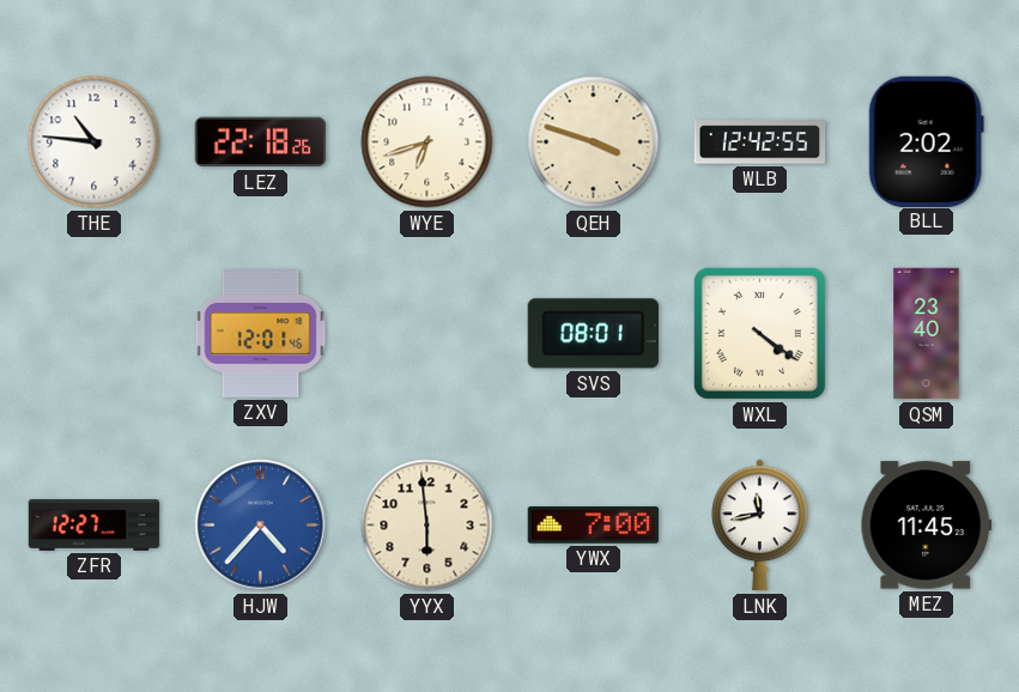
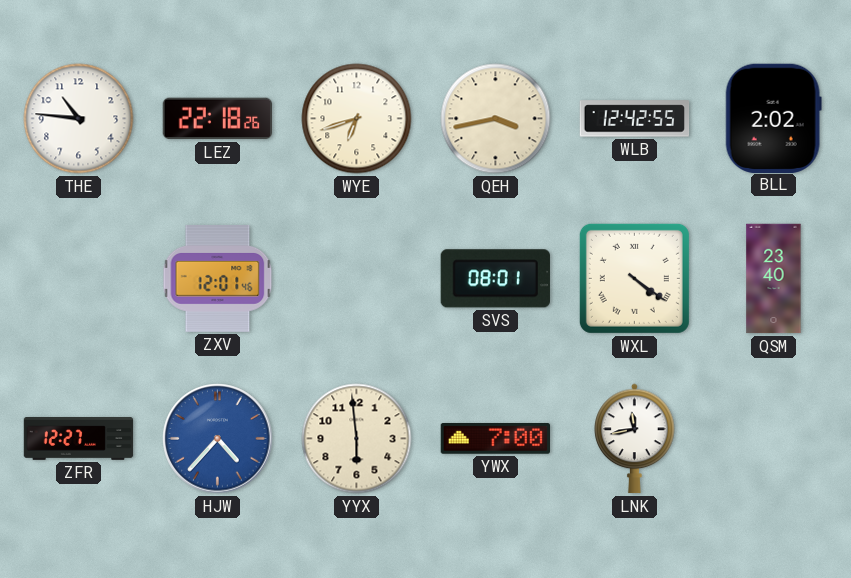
QEH: 3:48 -> 3:43 (496, 119)
MEZ: 11:45 -> none (926, 526)
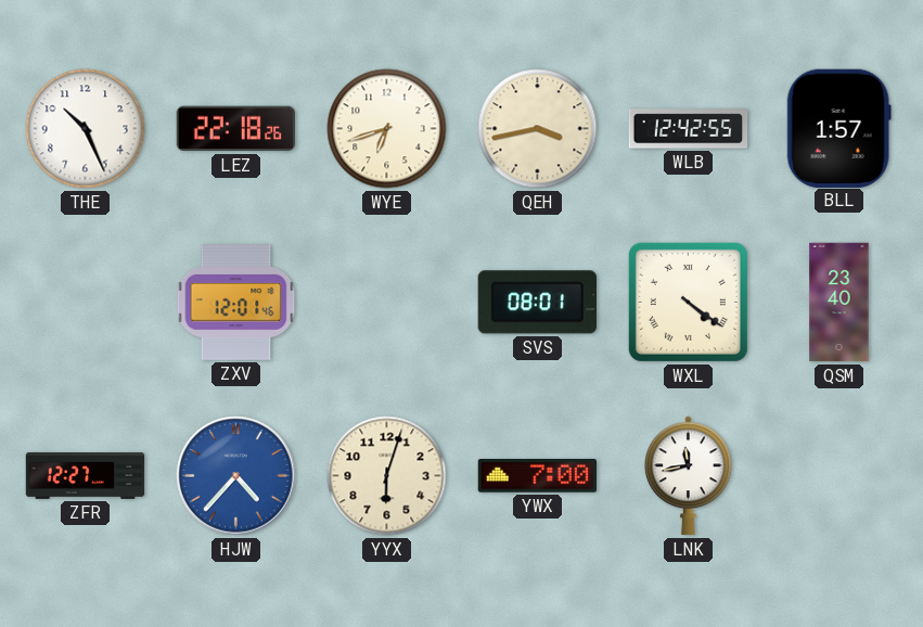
THE: 10:46 -> 10:26 (86, 129)
BLL: 2:02 -> 1:57 (838, 128)
YYX: 5:59 -> 6:03 (387, 476)
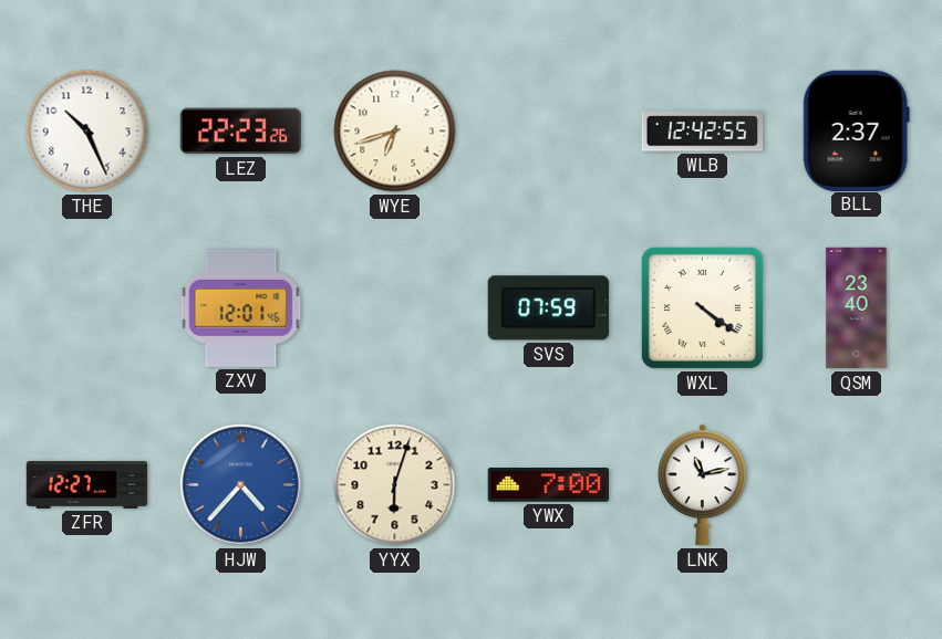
LEZ: 22:18 -> 22:23 (240, 132)
QEH: 3:43 -> none (538, 129)
BLL: 1:57 -> 2:37 (856, 130)
SVS: 08:01 -> 07:59 (548, 308)
LNK: 11:43 -> 11:13 (703, 485)
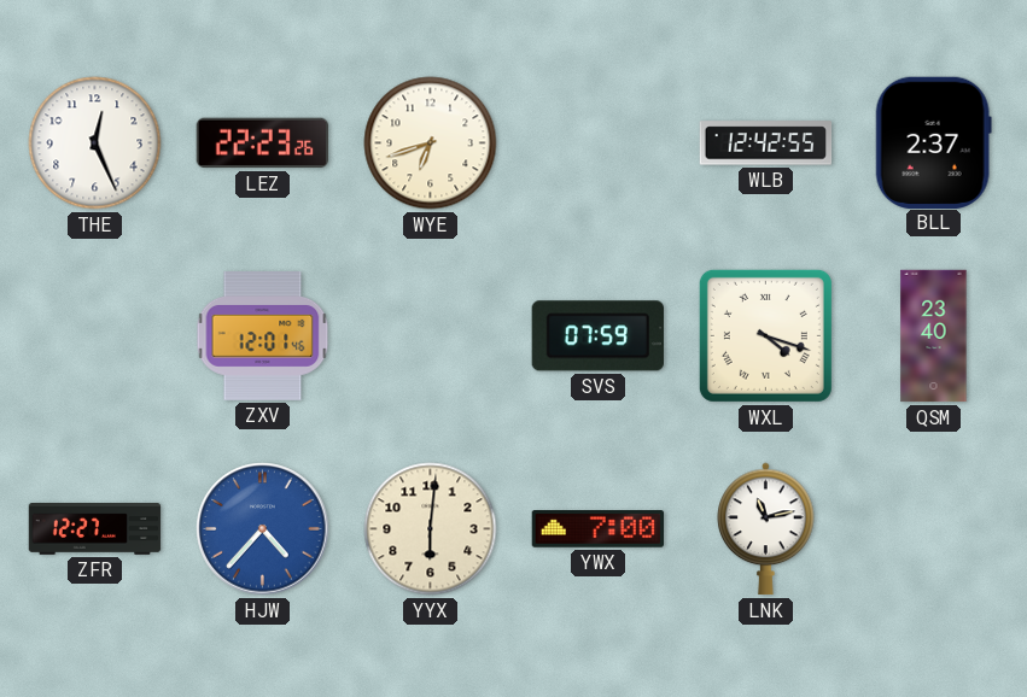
THE: 10:26 -> 12:26 (95, 143)
WXL: 4:21 -> 4:18 (765, 335)
YYX: 6:03 -> 6:01 (431, 529)
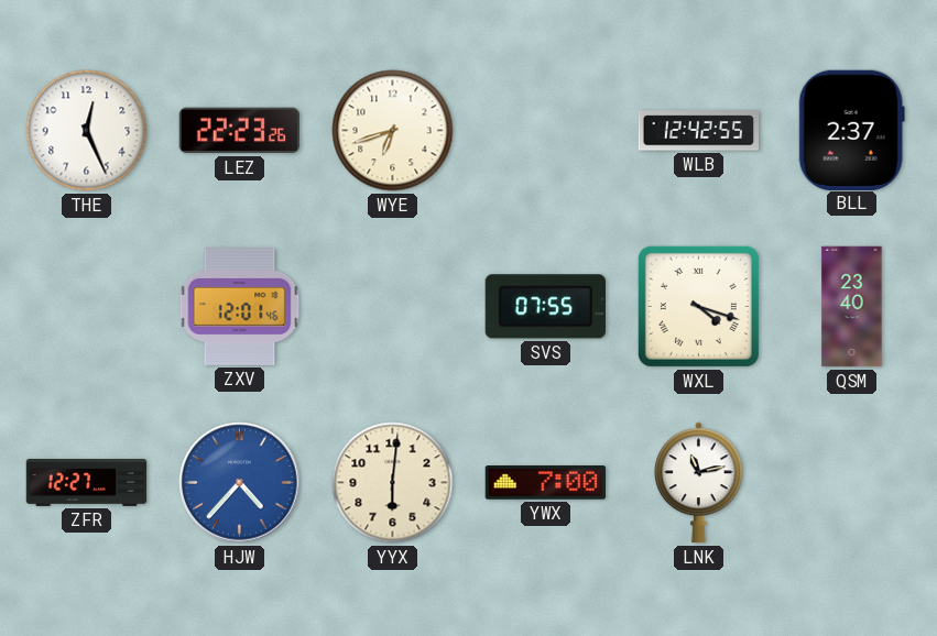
SVS: 07:59 -> 07:55 (545, 307)
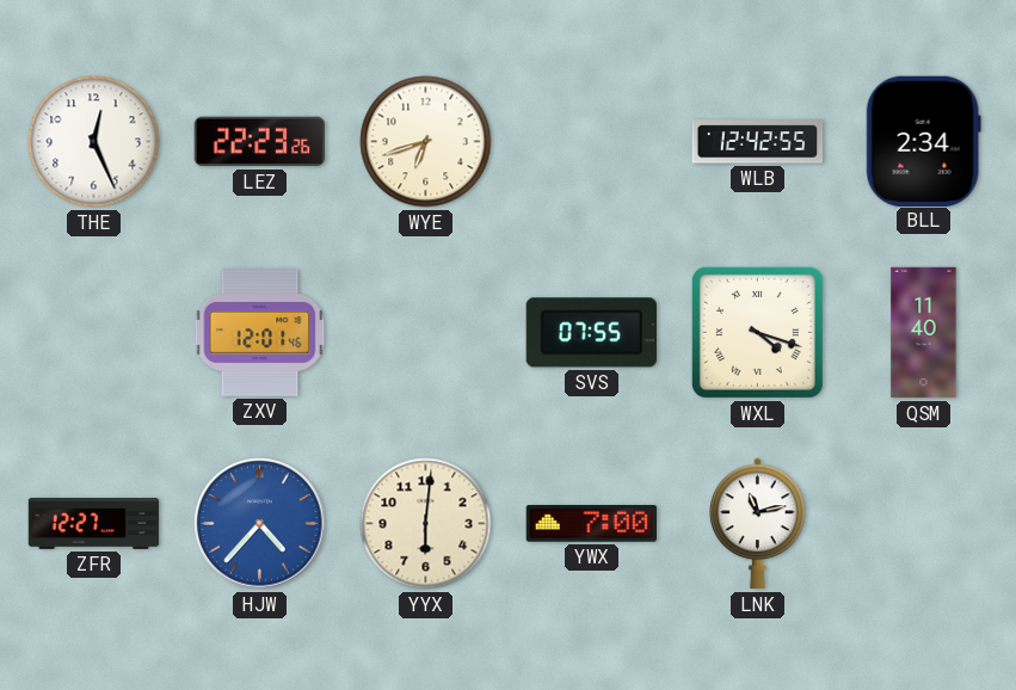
BLL: 2:37 -> 2:34 (923, 141)
QSM: 23:40 -> 11:40 (924, 333)
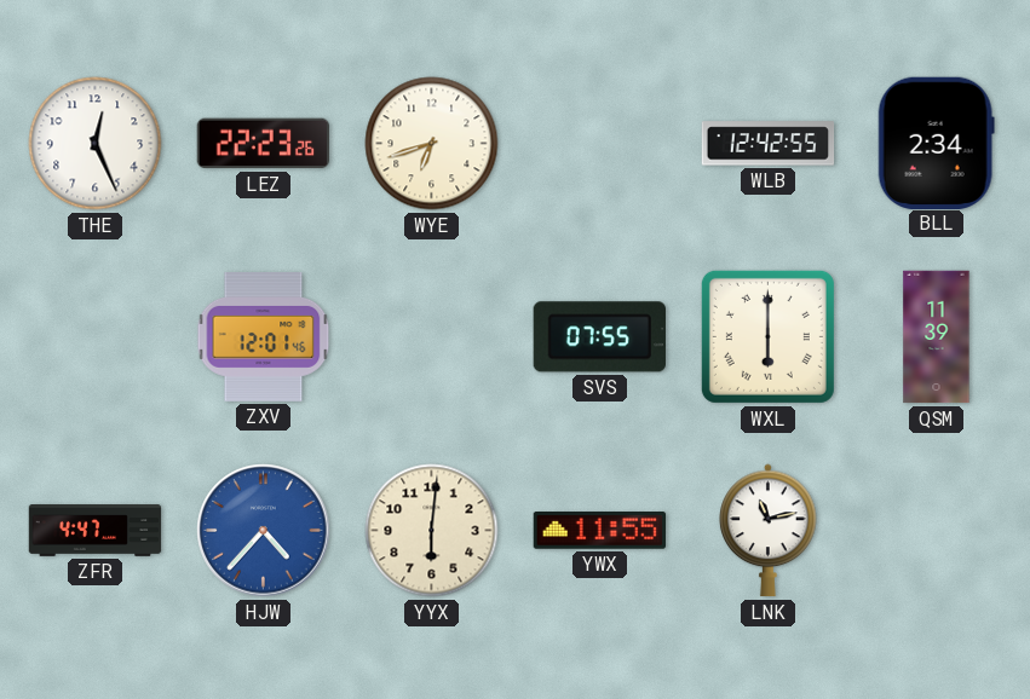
WXL: 4:18 -> 6:00 (767, 336)
QSM: 11:40 -> 11:39 (937, 337)
ZFR: 12:27 -> 4:47 (96, 531)
YWX: 7:00 -> 11:55 (599, 531)
